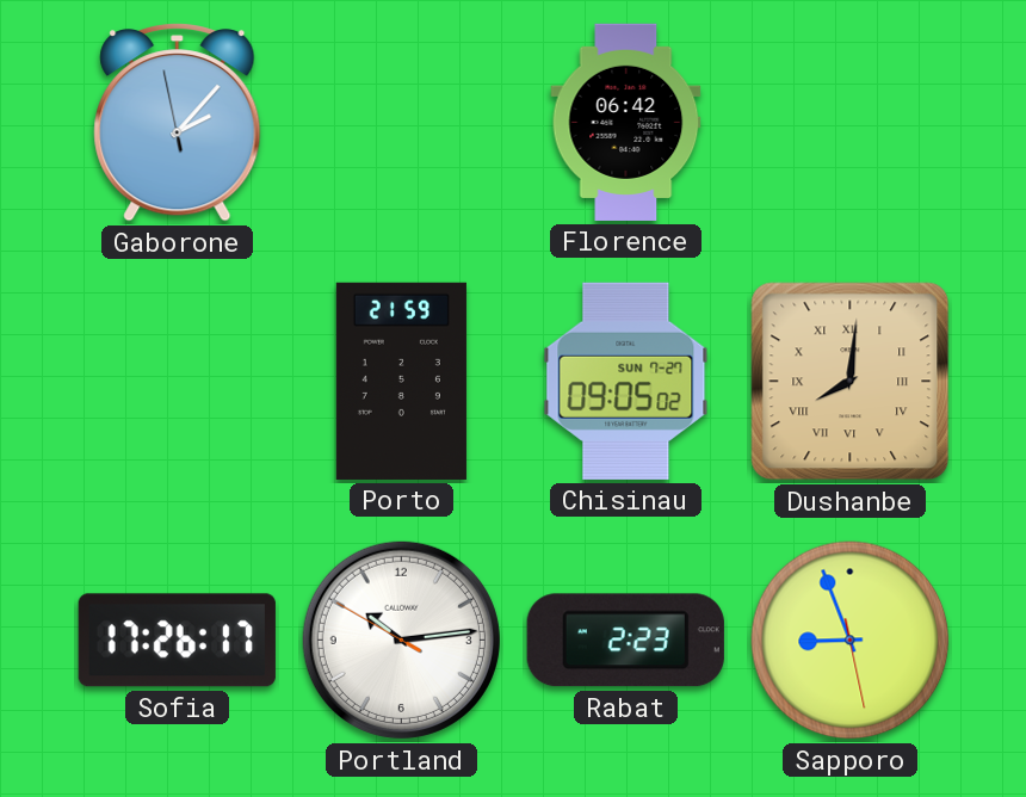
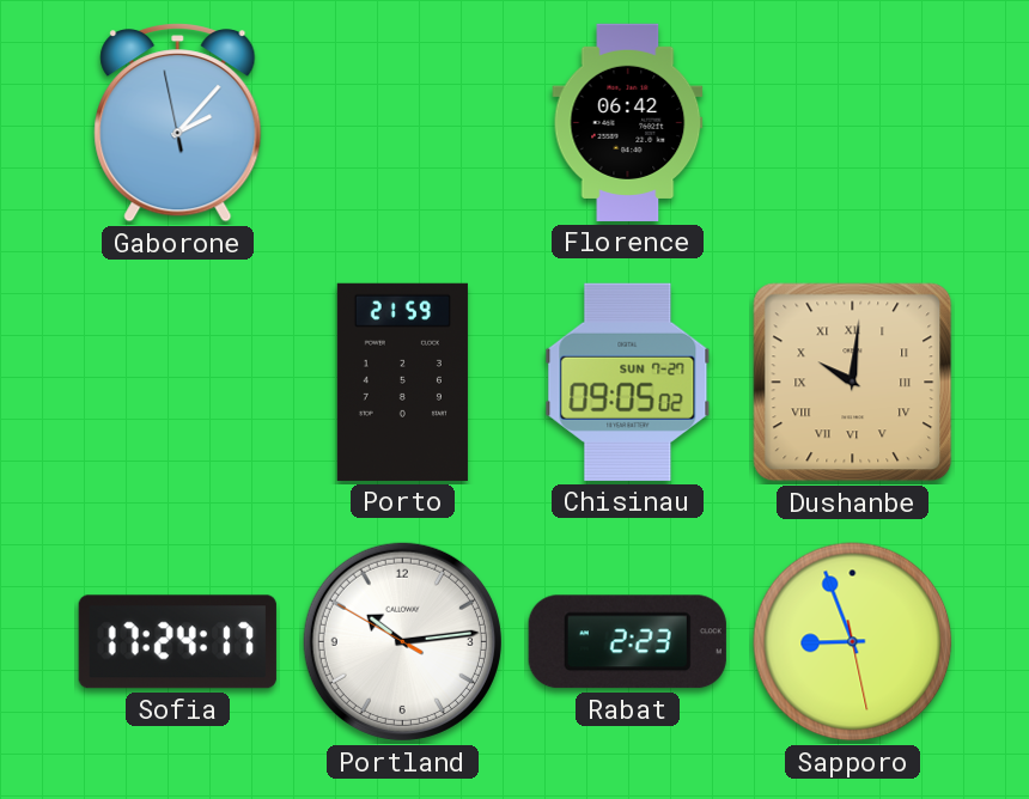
Dushanbe: 8:01 -> 10:01 (853, 383)
Sofia: 17:26 -> 17:24 (177, 642)
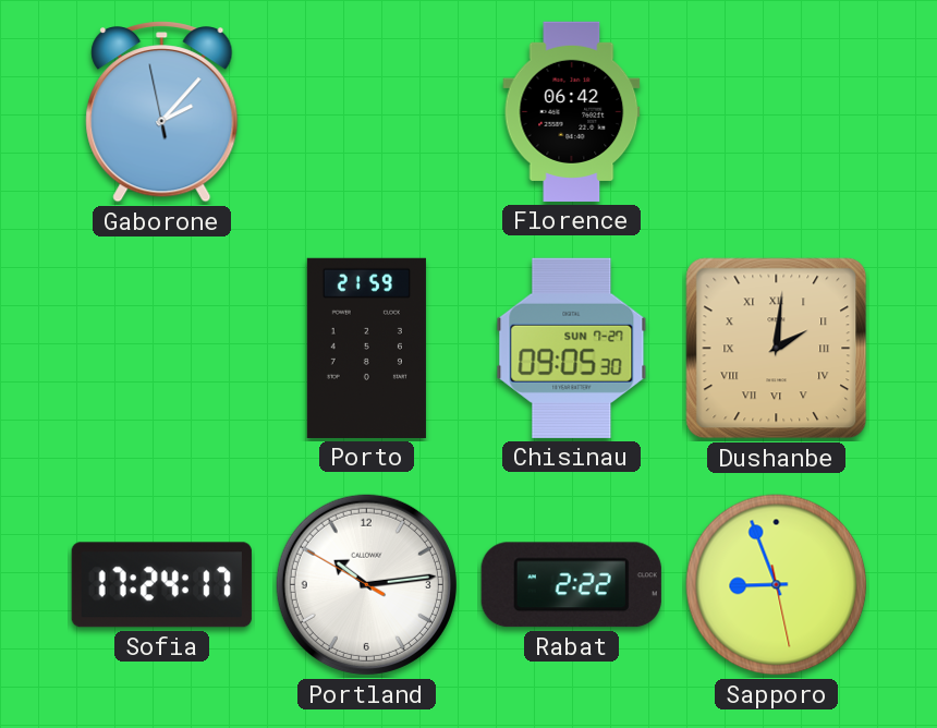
Chisinau: 09:05:02 -> 09:05:30 (572, 348)
Dushanbe: 10:01 -> 2:01 (777, 349)
Rabat: 2:23 -> 2:22 (571, 585)
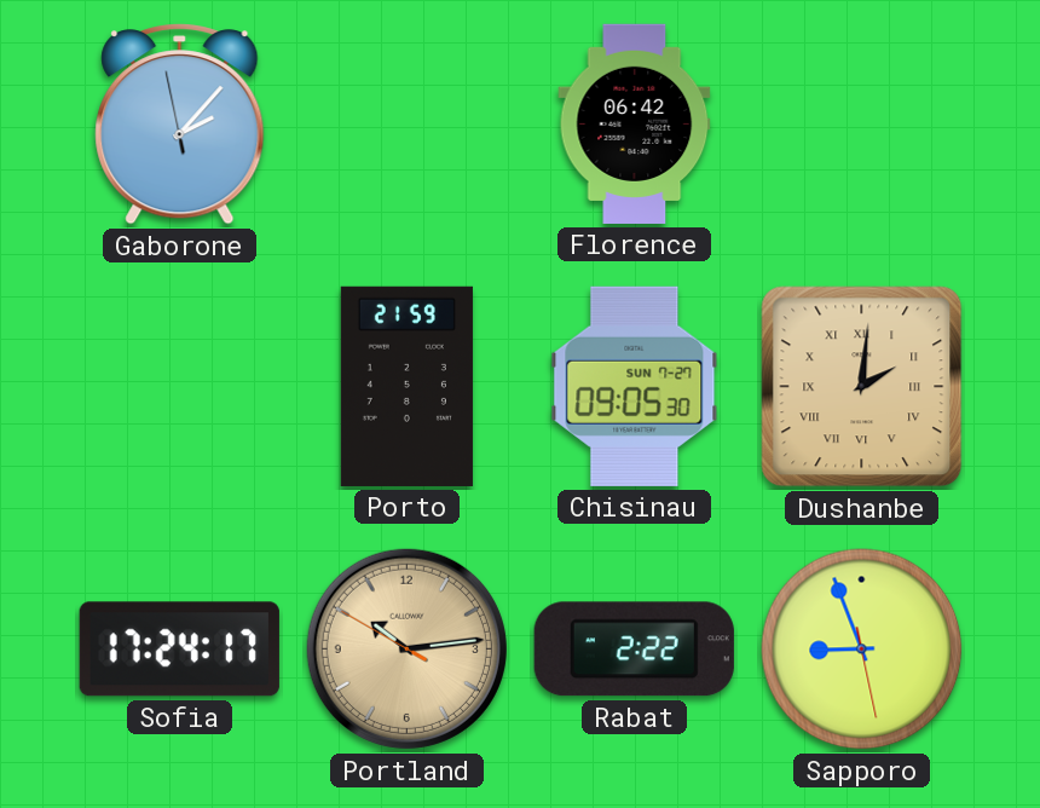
Portland dial: white -> champagne (406, 648)
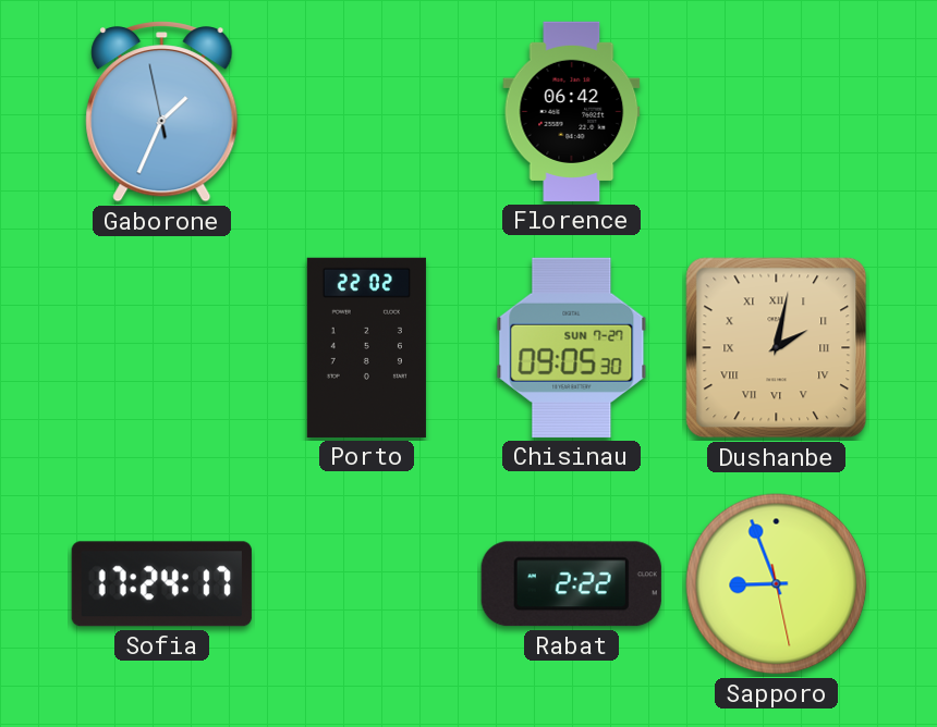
Gaborone: 2:06 -> 1:33 (162, 112)
Porto: 21:59 -> 22:02 (366, 347)
Dushanbe: 2:01 -> 2:02 (777, 348)
Portland: 10:13 -> none (406, 648)
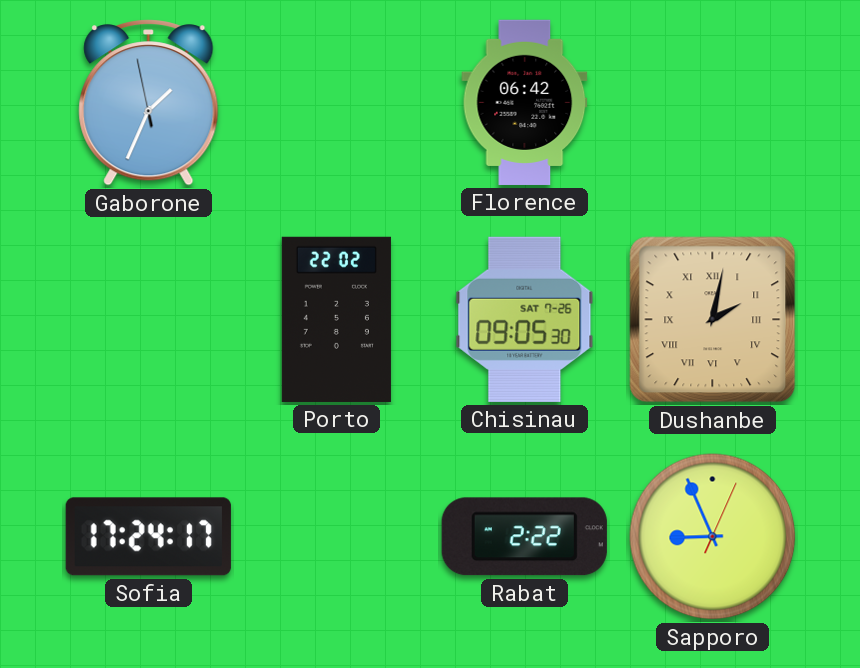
Chisinau date: SUN 7-27 -> SAT 7-26 (525, 319)
Sapporo: 8:56:28 -> 8:56:04 (713, 537)
